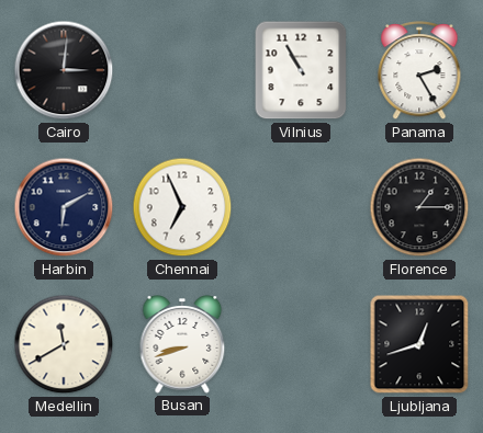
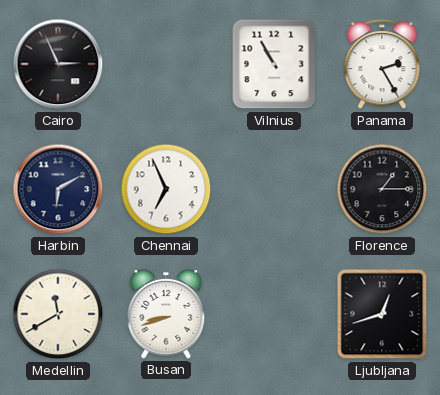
Cairo: 3:01 -> 2:56 (58, 64)
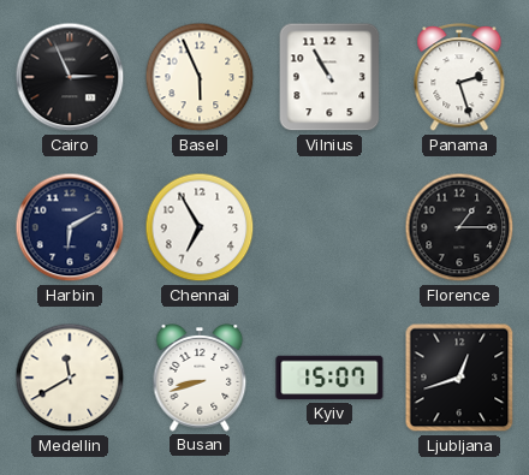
Basel: none -> 5:56 (200, 77)
Panama: 2:25 -> 2:27 (459, 78)
Chennai: 6:56 -> 6:55 (200, 227)
Kyiv: none -> 15:07 (329, 378)
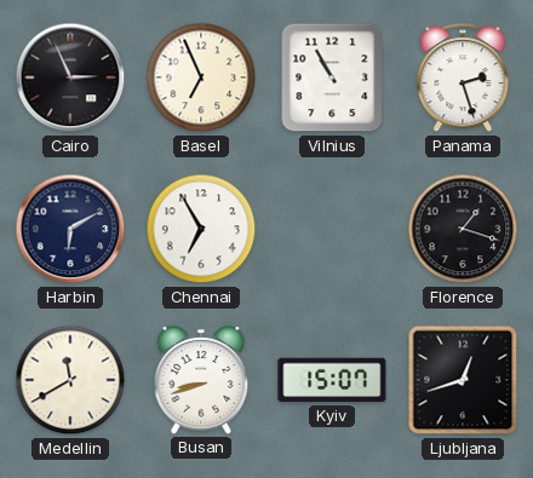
Basel: 5:56 -> 6:56 (201, 77)
Florence: 1:15 -> 1:18 (463, 229)
